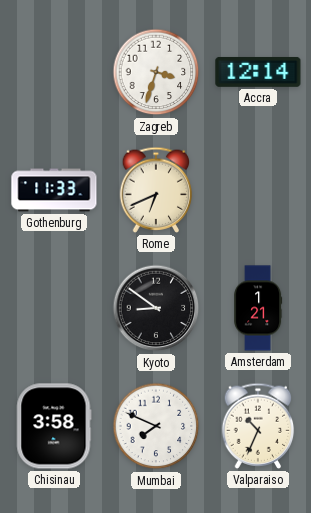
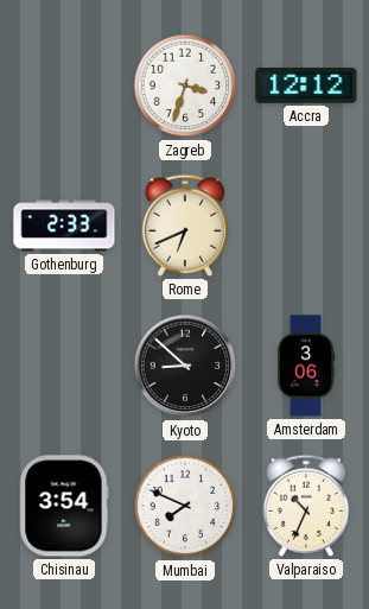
Accra: 12:14 -> 12:12 (306, 85)
Gothenburg: 11:33 -> 2:33 (64, 226)
Kyoto: 8:51 -> 8:52 (185, 366)
Amsterdam: 1:21 -> 3:06 (306, 366)
Chisinau: 3:58 -> 3:54 (64, 506)
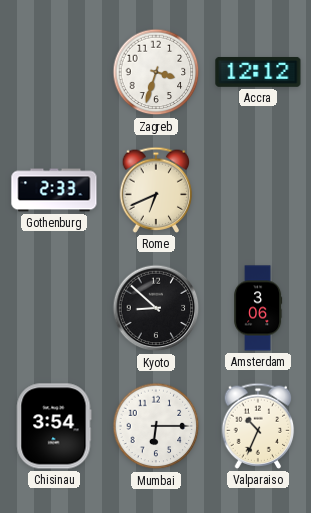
Mumbai: 7:49 -> 6:15 (156, 426)
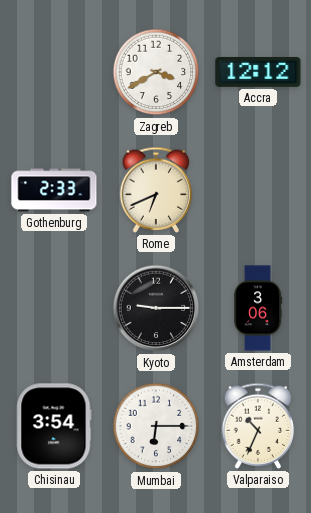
Zagreb: 3:33 -> 3:40 (156, 72)
Kyoto: 8:52 -> 9:15 (156, 308)
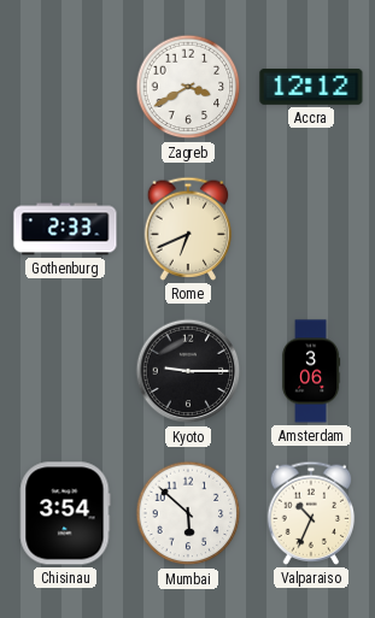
Mumbai: 6:15 -> 5:52 (188, 513)
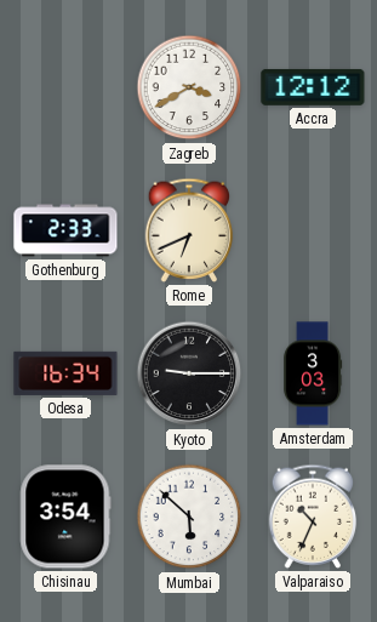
Odesa: none -> 16:34 (65, 373)
Amsterdam: 3:06 -> 3:03 (313, 373)
